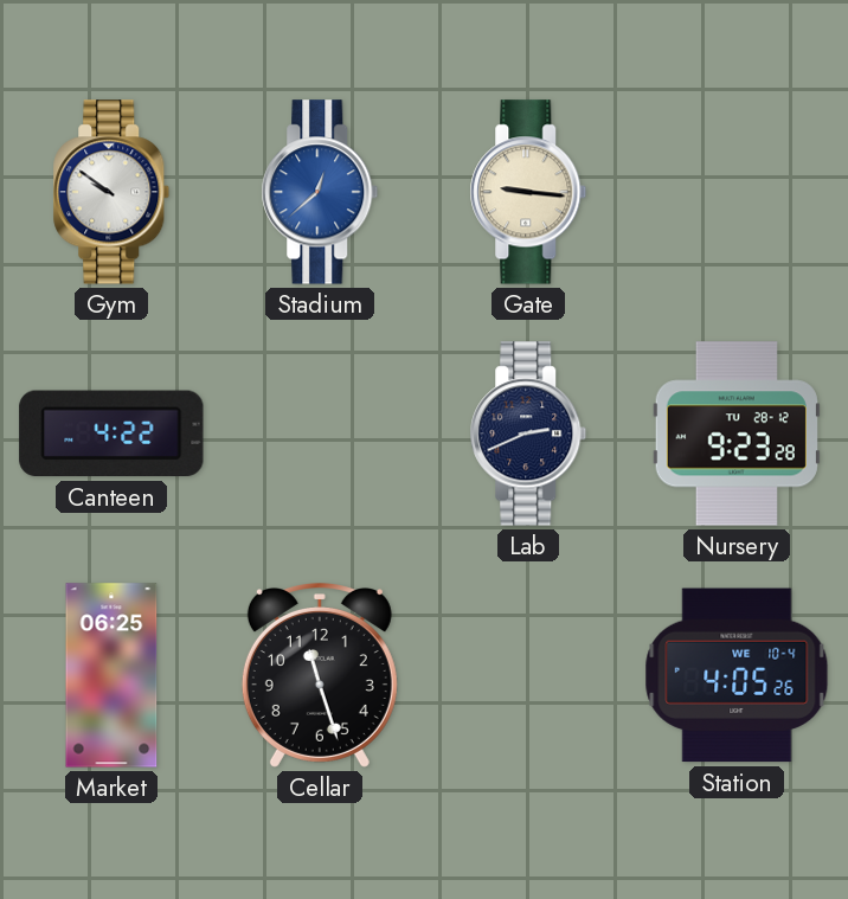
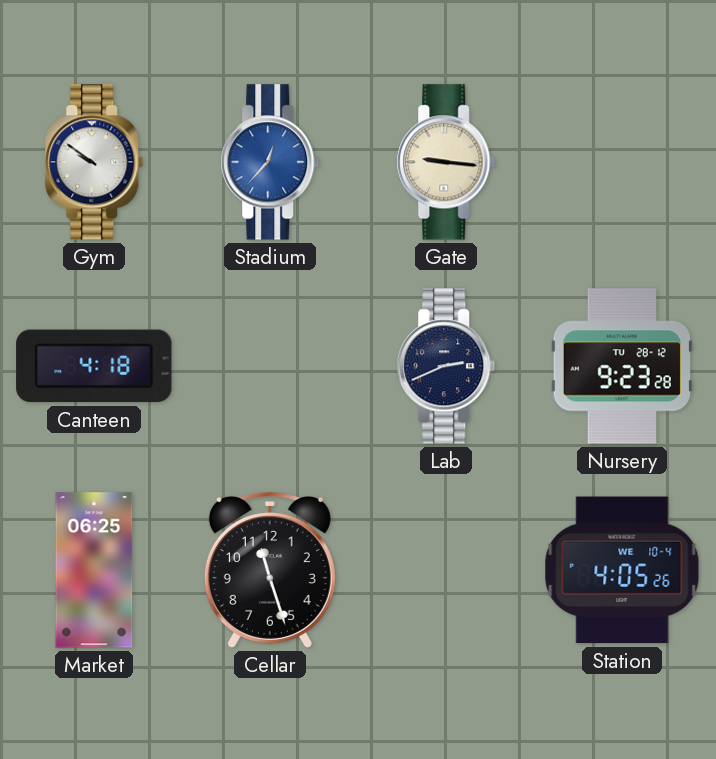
Stadium: 12:38 -> 12:37 (270, 162)
Canteen: 4:22 -> 4:18 (94, 366)
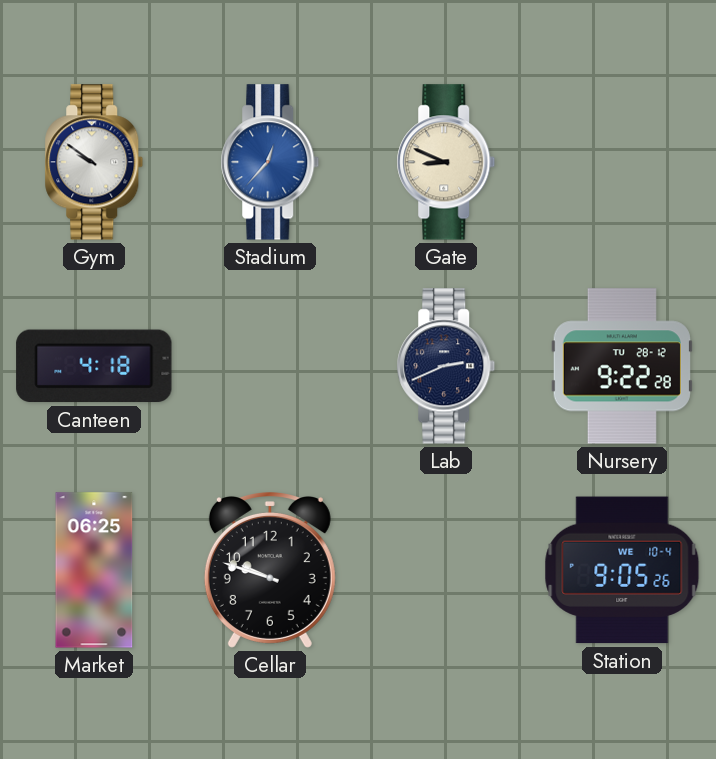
Gate: 9:16 -> 8:49 (446, 162)
Nursery: 9:23 -> 9:22 (622, 366)
Cellar: 11:27 -> 9:48 (270, 571)
Station: 4:05 -> 9:05 (622, 570)
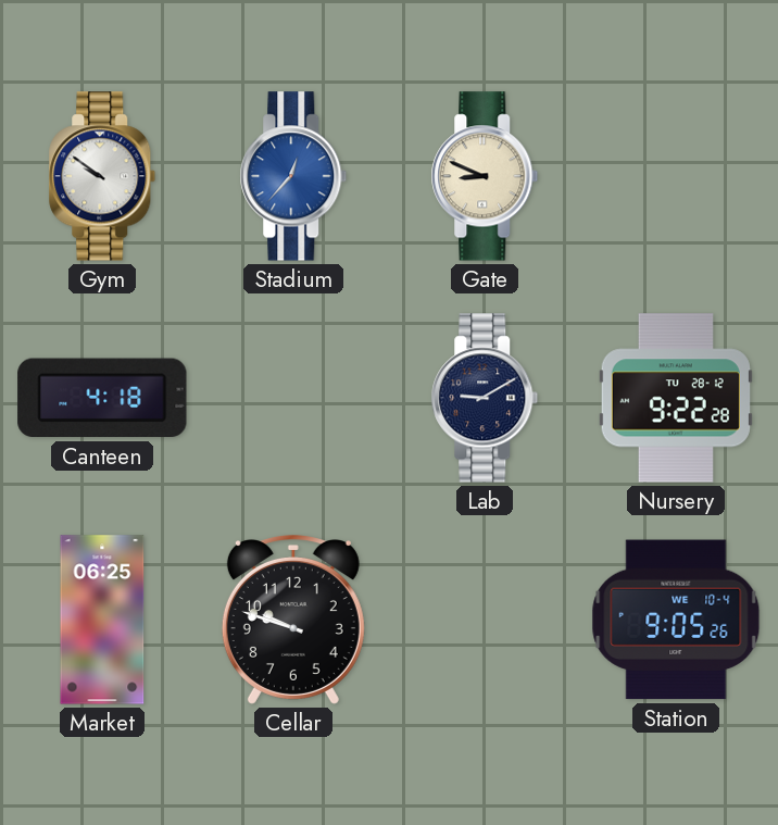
Lab: 2:41 -> 9:10 (485, 398)
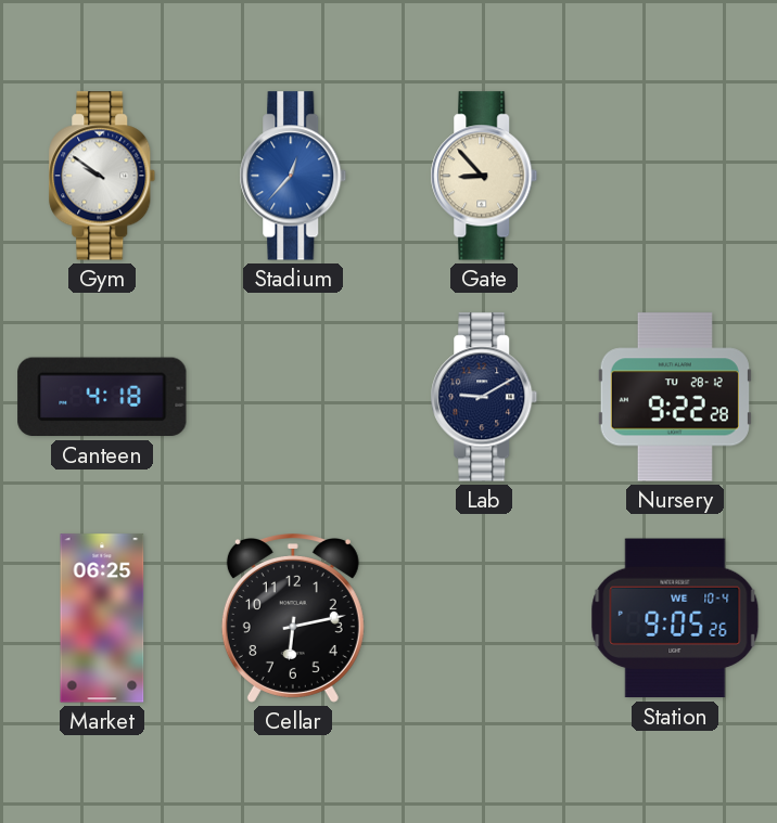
Gate: 8:49 -> 8:53 (484, 176)
Cellar: 9:48 -> 6:13 (293, 619)
